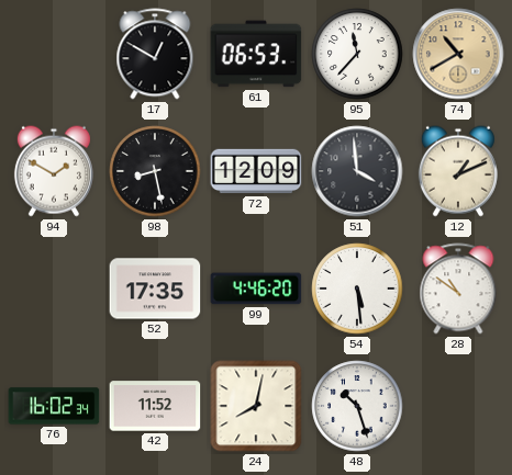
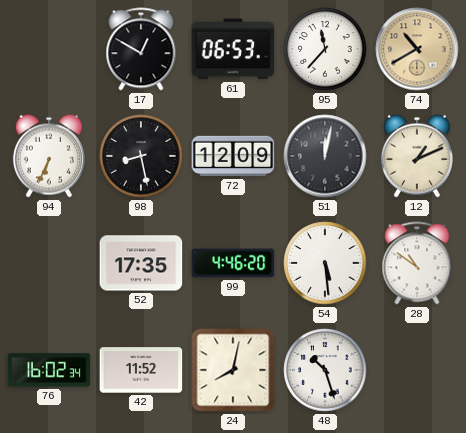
94: 1:50 -> 6:34 (49, 156)
51: 3:59 -> 12:02 (325, 156)
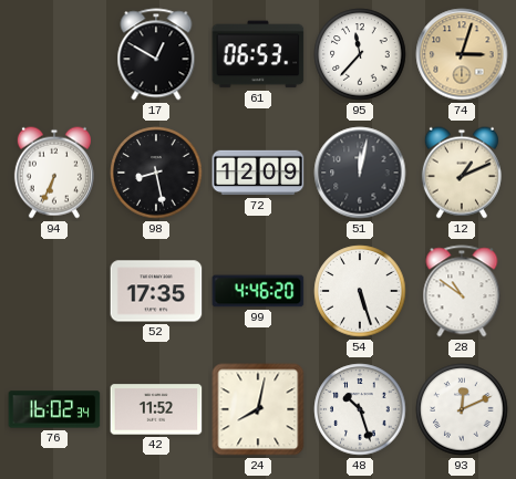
74: 10:40 -> 3:03 (462, 54)
54: 5:29 -> 5:27 (360, 291)
93: none -> 12:11 (462, 409)
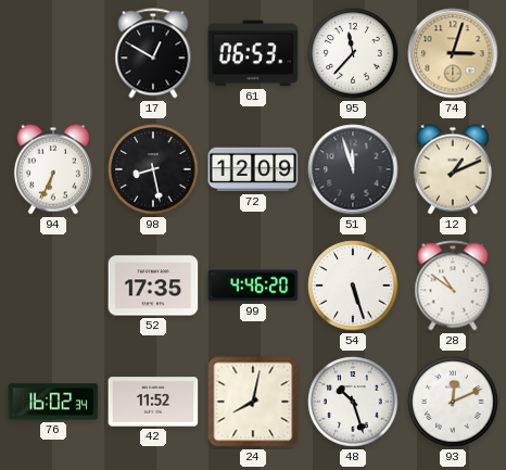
51: 12:02 -> 11:57 (353, 169)
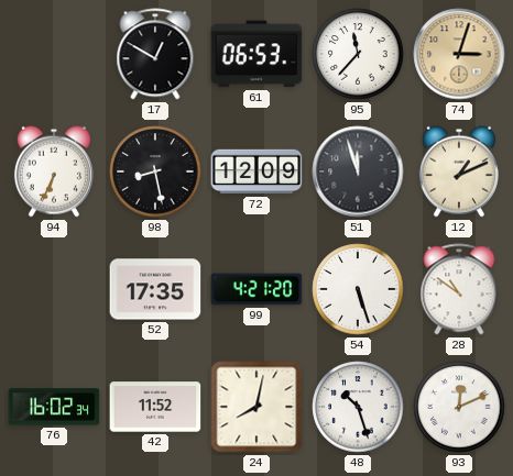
99: 4:46 -> 4:21 (256, 289)
